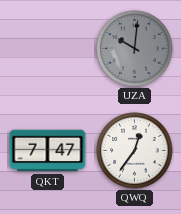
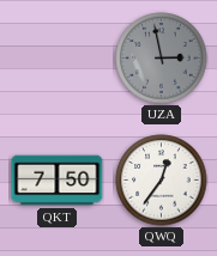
UZA: 10:01 -> 2:58 (162, 59)
QKT: 7:47 -> 7:50 (58, 181)
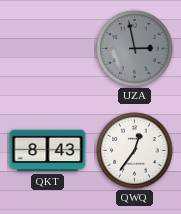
QKT: 7:50 -> 8:43 (48, 151)
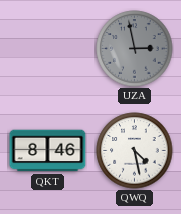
QKT: 8:43 -> 8:46 (48, 151)
QWQ: 12:36 -> 4:28 (135, 151)
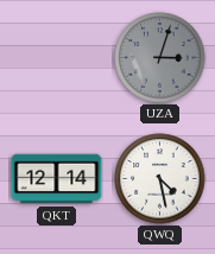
UZA: 2:58 -> 3:03 (160, 58)
QKT: 8:46 -> 12:14 (57, 179)
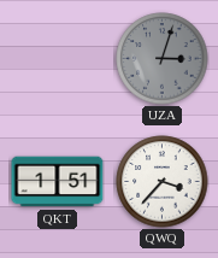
QKT: 12:14 -> 1:51 (58, 182)
QWQ: 4:28 -> 3:37 (163, 182)
